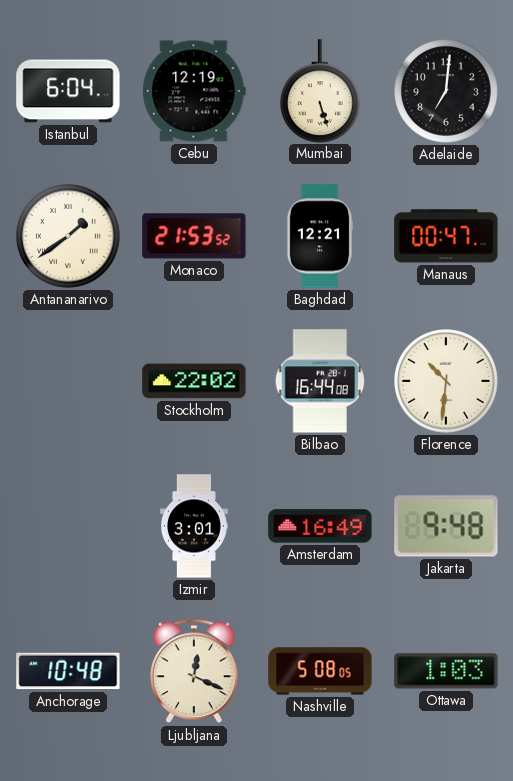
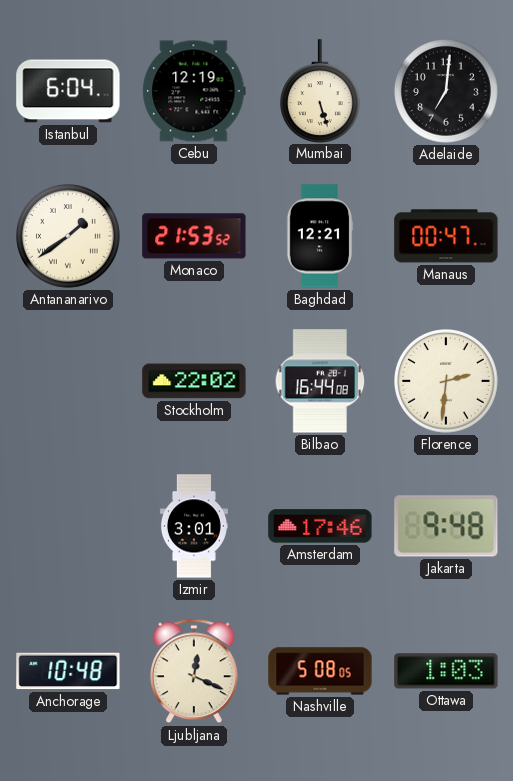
Florence: 10:31 -> 2:31 (447, 382)
Amsterdam: 16:49 -> 17:46 (320, 526)
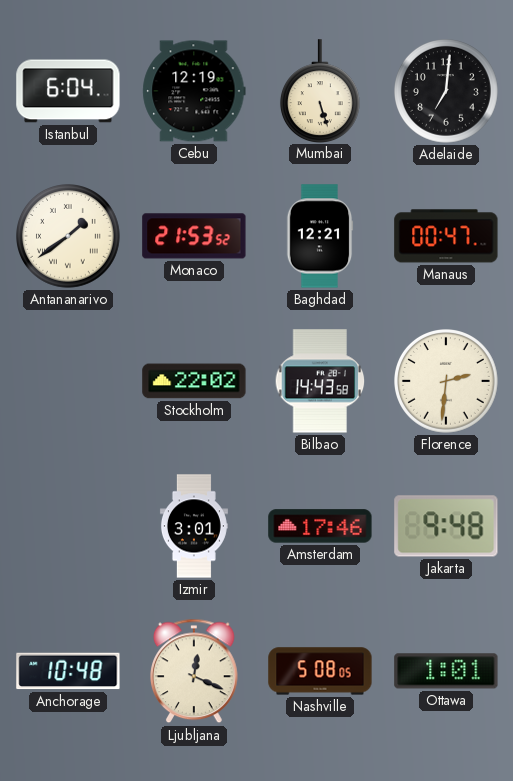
Bilbao: 16:44 -> 14:43 (320, 381)
Ottawa: 1:03 -> 1:01 (446, 671)
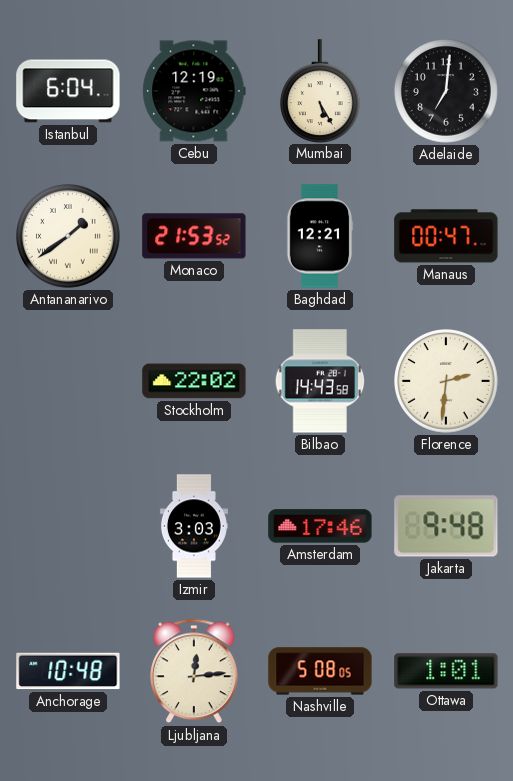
Mumbai: 5:27 -> 5:25 (320, 91)
Izmir: 3:01 -> 3:03 (194, 526)
Ljubljana: 12:19 -> 12:14 (195, 671)
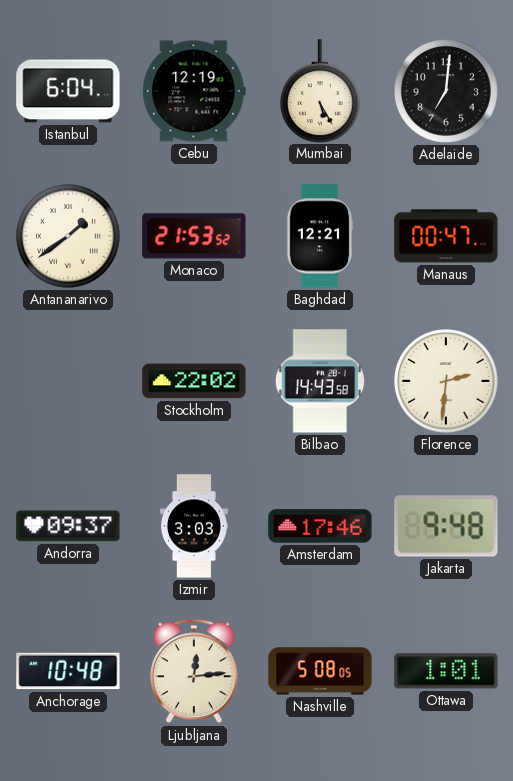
Andorra: none -> 09:37 (68, 526)
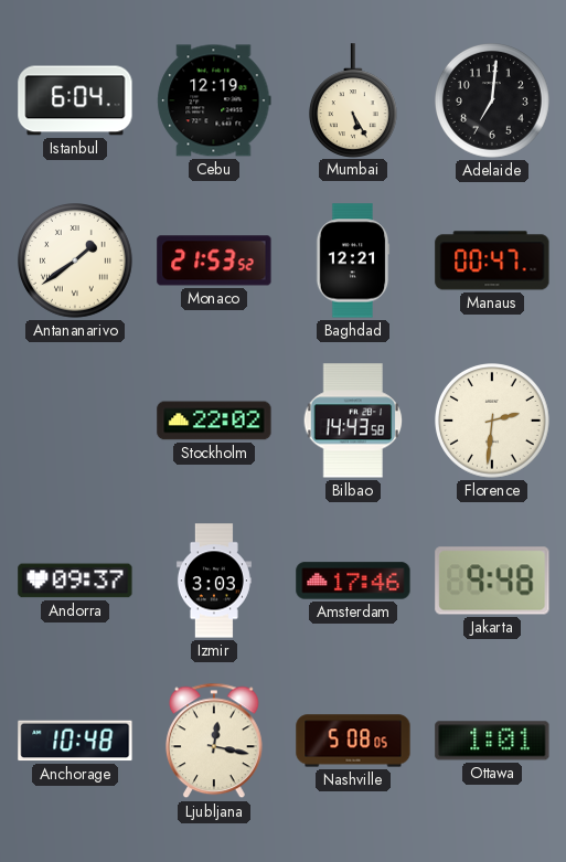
Ljubljana: 12:14 -> 12:17 (215, 741)
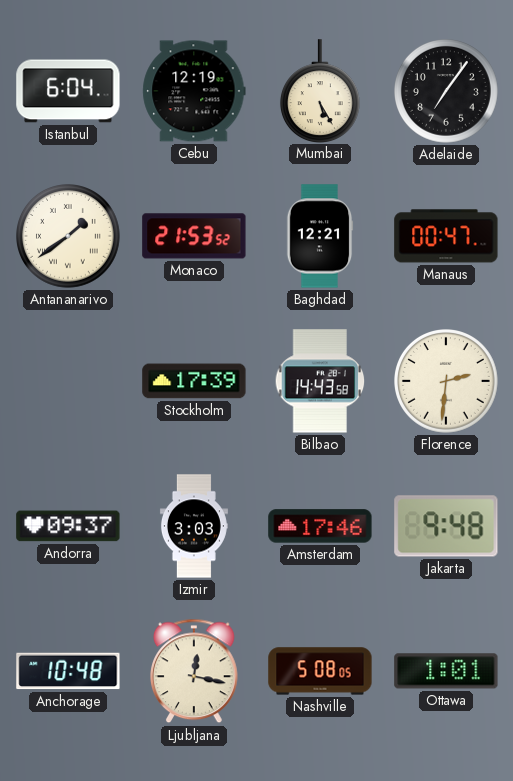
Adelaide: 7:01 -> 7:06 (447, 92)
Stockholm: 22:02 -> 17:39 (194, 381)
